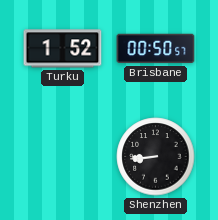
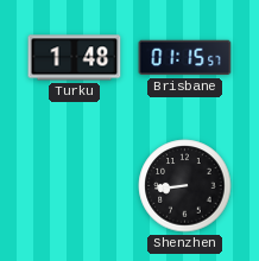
Turku: 1:52 -> 1:48 (75, 58)
Brisbane: 00:50 -> 01:15 (185, 58)
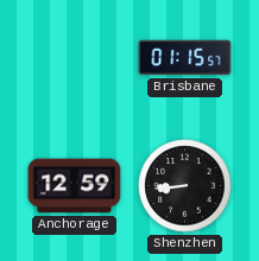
Turku: 1:48 -> none (75, 58)
Anchorage: none -> 12:59 (75, 186)
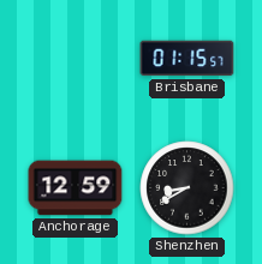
Shenzhen: 8:44 -> 8:40 (187, 188)
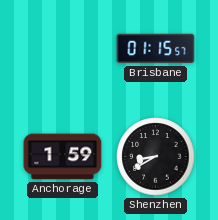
Anchorage: 12:59 -> 1:59 (63, 157)
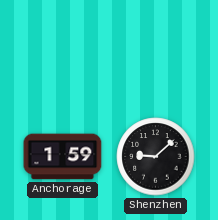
Brisbane: 01:15 -> none (156, 49)
Shenzhen: 8:40 -> 9:08 (156, 157)
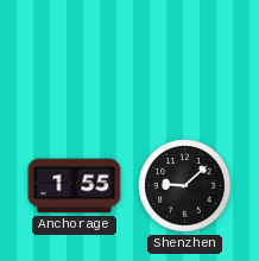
Anchorage: 1:59 -> 1:55 (75, 186)
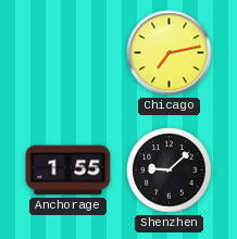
Chicago: none -> 7:13 (170, 53)
